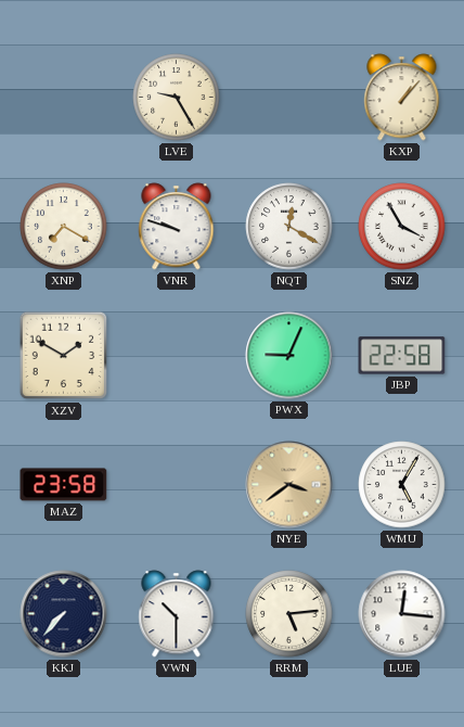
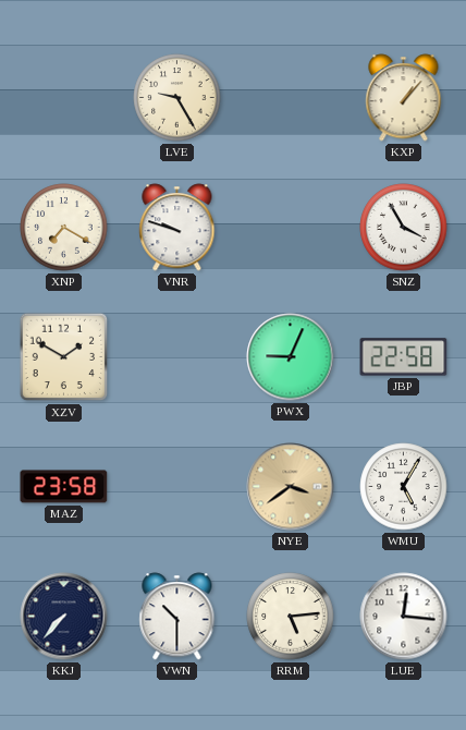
NQT: 12:20 -> none (289, 227)
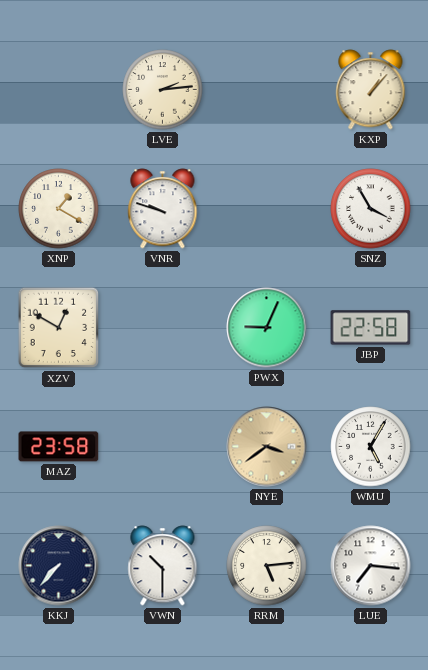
LVE: 9:25 -> 2:14 (163, 90)
XNP: 7:20 -> 1:20 (59, 209)
XZV: 1:50 -> 12:50 (59, 328)
LUE: 12:16 -> 7:16 (371, 566)
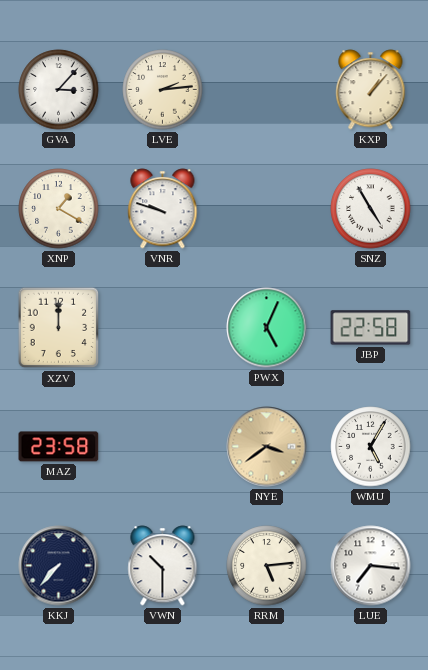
GVA: none -> 3:07 (59, 90)
SNZ: 3:55 -> 4:55 (371, 209)
XZV: 12:50 -> 12:00 (59, 328)
PWX: 9:04 -> 5:04 (267, 328)
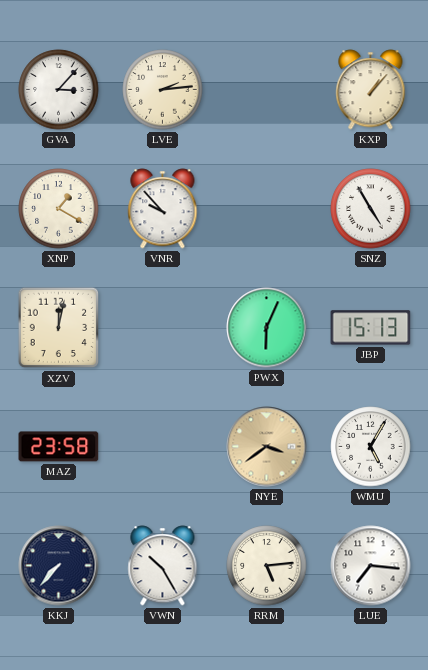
VNR: 9:48 -> 9:53 (163, 209)
XZV: 12:00 -> 12:02 (59, 328)
PWX: 5:04 -> 6:04 (267, 328)
JBP: 22:58 -> 15:13 (371, 328)
VWN: 10:30 -> 10:25 (163, 566)
